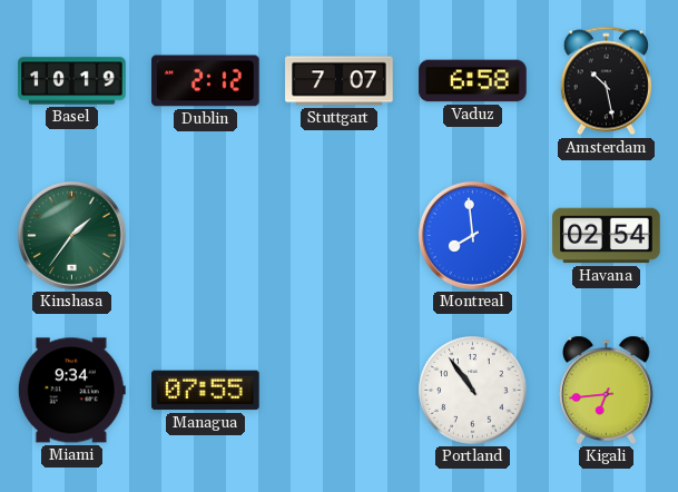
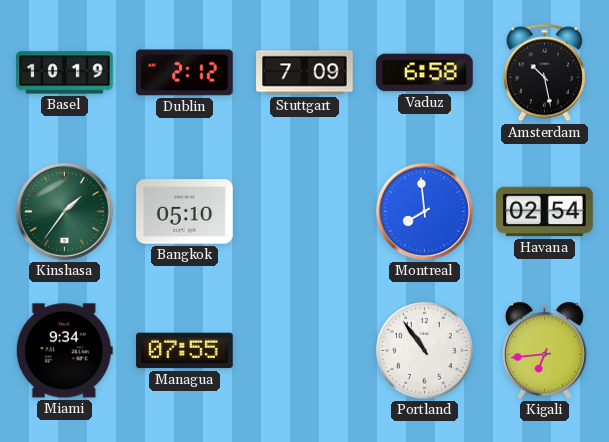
Stuttgart: 7:07 -> 7:09 (305, 73)
Bangkok: none -> 05:10 (185, 212)
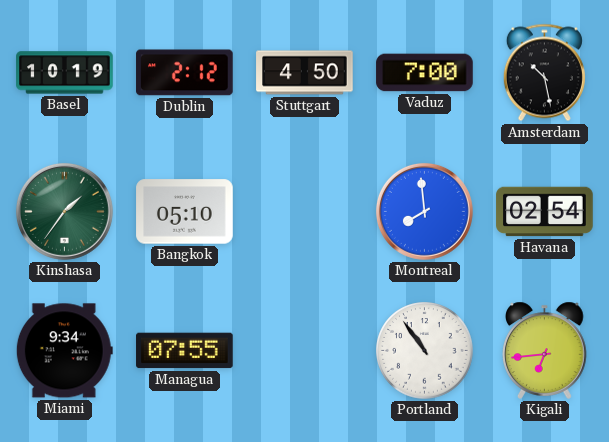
Stuttgart: 7:09 -> 4:50 (305, 73)
Vaduz: 6:58 -> 7:00 (425, 73)
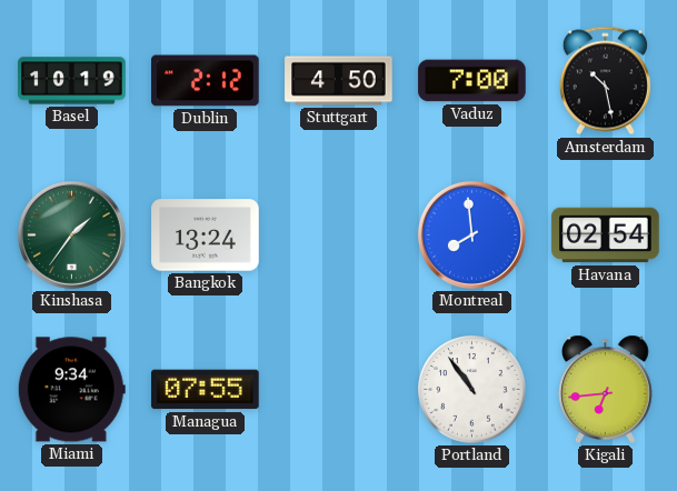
Bangkok: 05:10 -> 13:24 (206, 236)
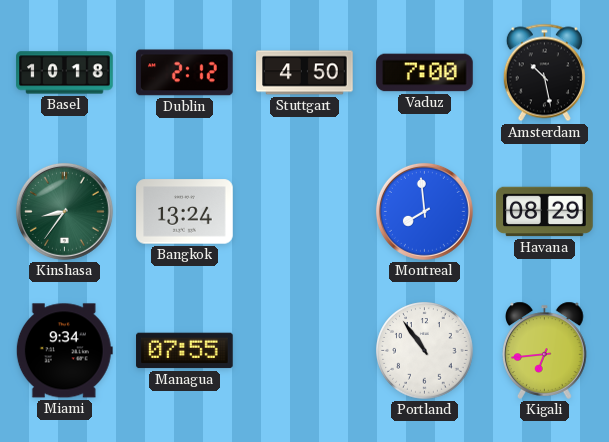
Basel: 10:19 -> 10:18 (65, 73)
Kinshasa: 1:36 -> 8:36 (64, 211)
Havana: 02:54 -> 08:29 (545, 212)
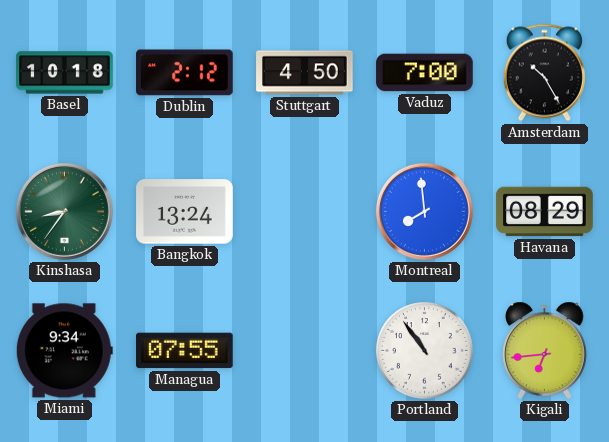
Amsterdam: 10:28 -> 10:25 (544, 73)
